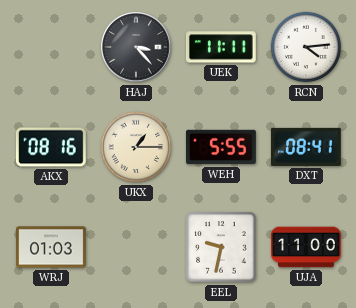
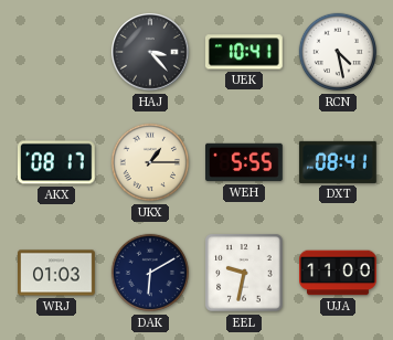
UEK: 11:11 -> 10:41 (244, 52)
RCN: 4:14 -> 4:28 (338, 52)
AKX: 08:16 -> 08:17 (56, 162)
DAK: none -> 6:10 (150, 273)
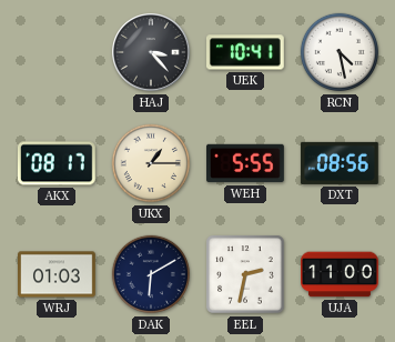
DXT: 08:41 -> 08:56 (340, 163)
EEL: 9:32 -> 2:32 (245, 274)
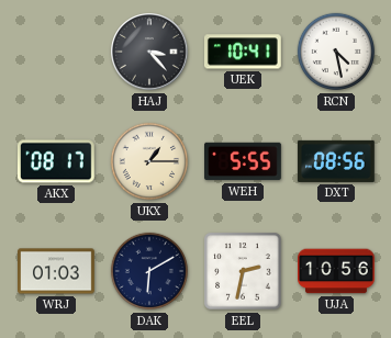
UJA: 11:00 -> 10:56 (337, 271)
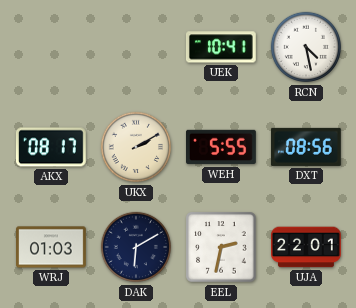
HAJ: 3:23 -> none (149, 52)
UKX: 1:15 -> 2:10 (136, 147)
UJA: 10:56 -> 22:01 (307, 247)
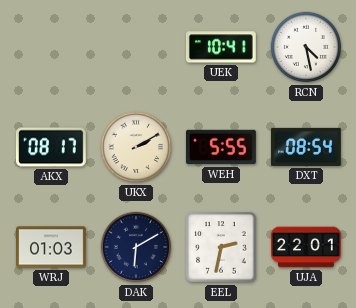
DXT: 08:56 -> 08:54 (306, 147)
